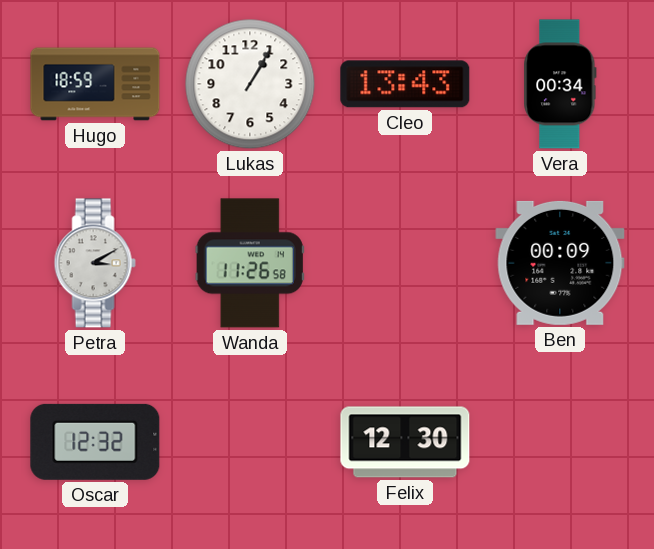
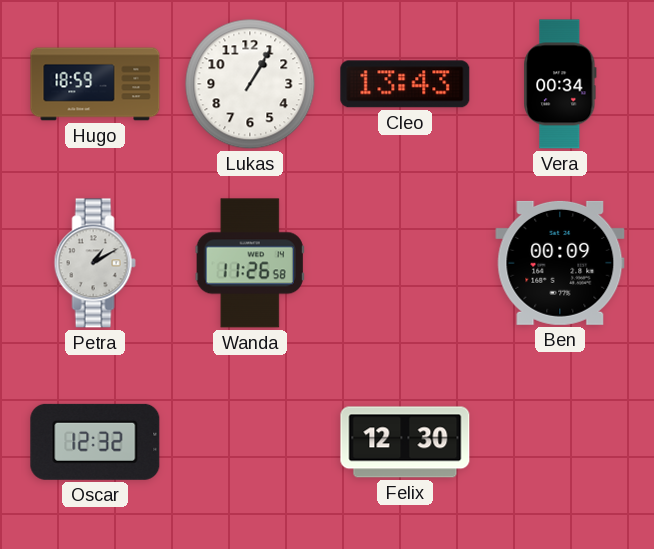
Petra: 3:10 -> 1:10 (95, 263)
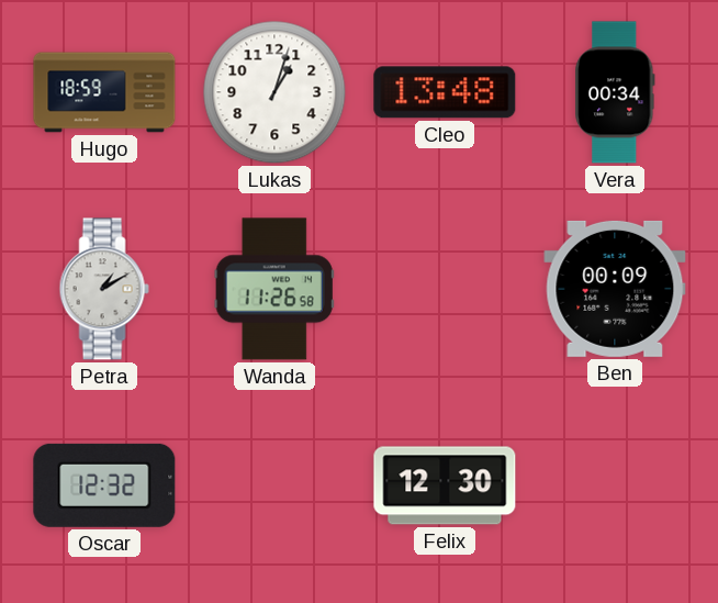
Lukas: 1:05 -> 1:03 (274, 92)
Cleo: 13:43 -> 13:48 (445, 92)
